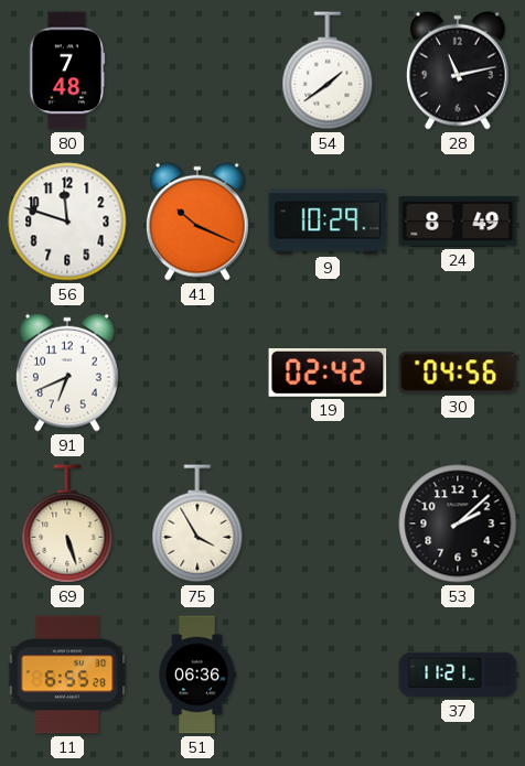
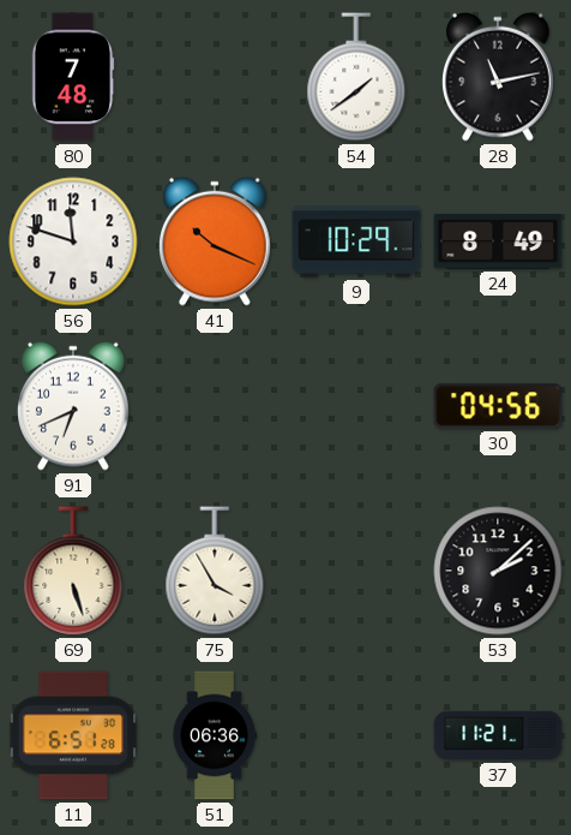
19: 02:42 -> none (328, 374)
11: 6:55 -> 6:51 (73, 735)
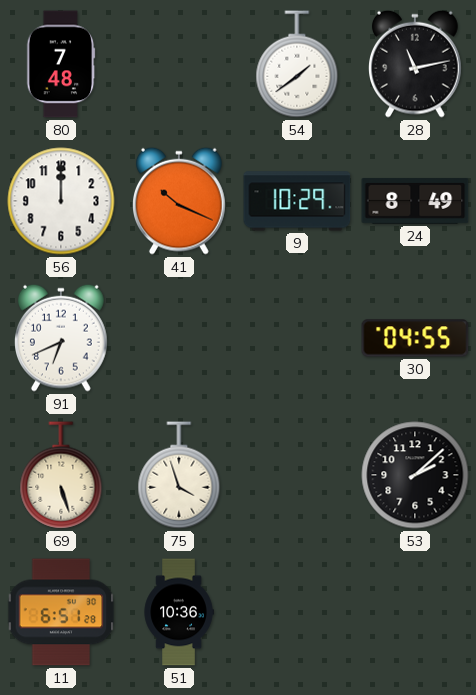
56: 11:48 -> 12:00 (61, 201)
30: 04:56 -> 04:55 (415, 338)
75: 3:55 -> 3:57 (179, 475)
51: 06:36 -> 10:36 (179, 612)
37: 11:21 -> none (498, 735)
